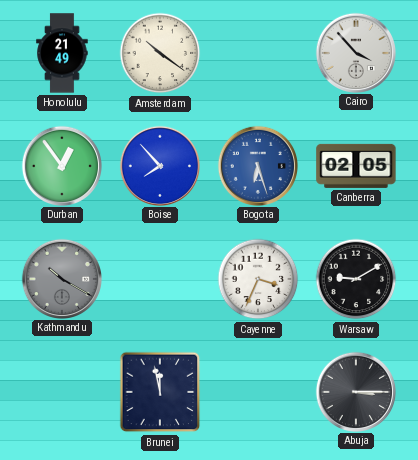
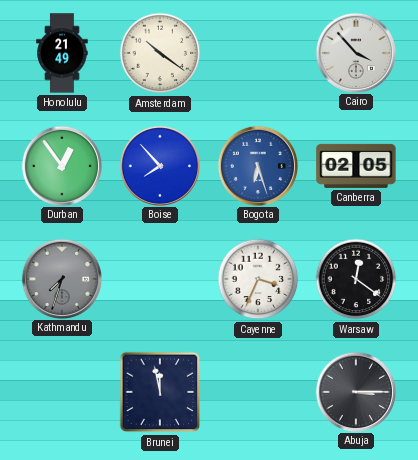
Kathmandu: 10:20 -> 7:33 (61, 278)
Warsaw: 9:10 -> 12:21 (356, 279)
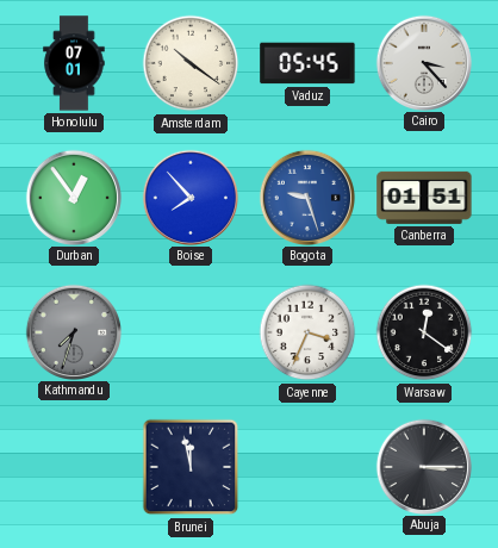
Honolulu: 21:49 -> 07:01 (74, 63)
Vaduz: none -> 05:45 (307, 63)
Cairo: 3:53 -> 3:23 (423, 62)
Bogota: 6:27 -> 9:27 (306, 197)
Canberra: 02:05 -> 01:51 (424, 198)
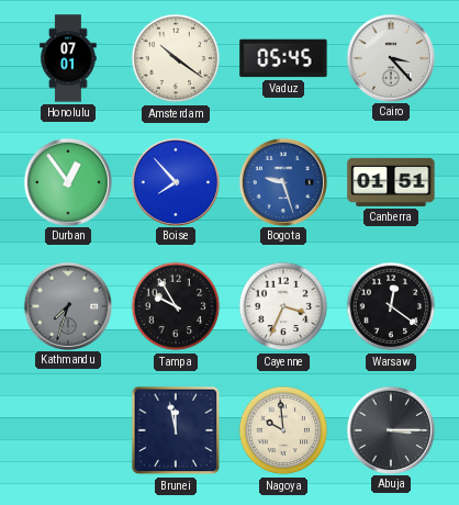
Tampa: none -> 9:55 (176, 306)
Nagoya: none -> 9:59 (283, 430)
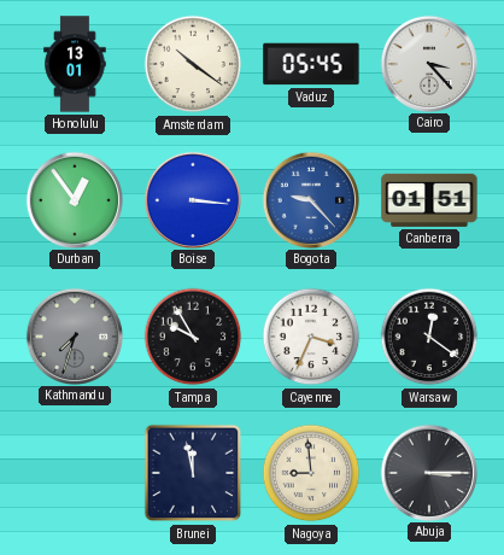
Honolulu: 07:01 -> 13:01 (75, 64)
Boise: 7:53 -> 3:16 (192, 199)
Bogota: 9:27 -> 9:23 (310, 199)
Nagoya: 9:59 -> 8:59 (311, 473)
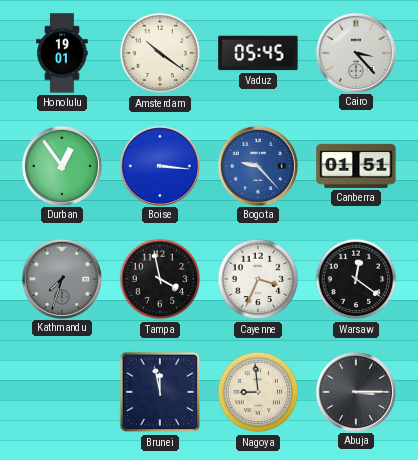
Honolulu: 13:01 -> 19:01 (62, 53)
Tampa: 9:55 -> 3:58 (160, 279)
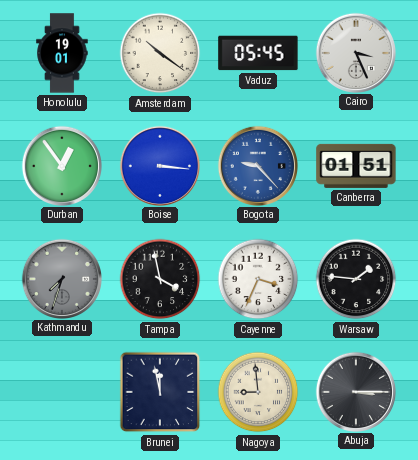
Cairo: 3:23 -> 3:26 (355, 52)
Warsaw: 12:21 -> 1:46 (356, 279)
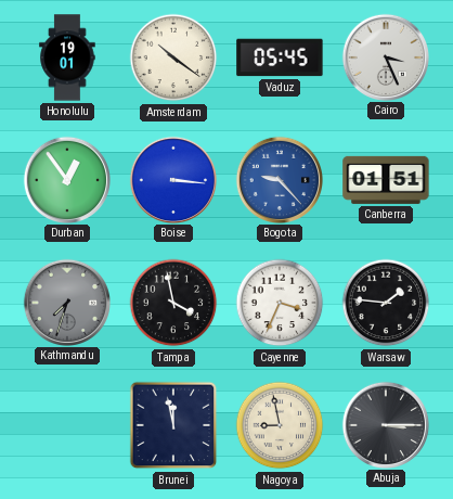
Nagoya: 8:59 -> 8:58 (280, 425)
